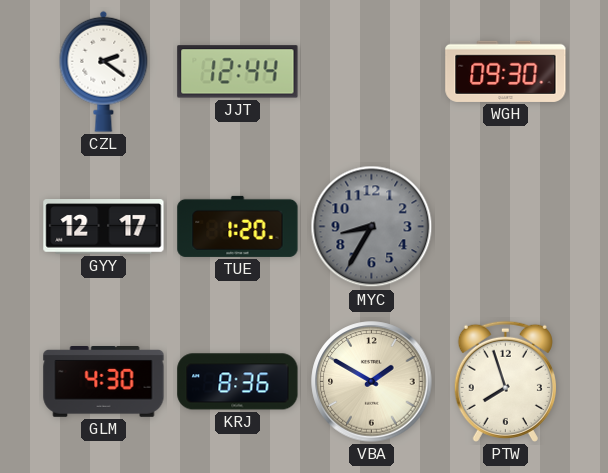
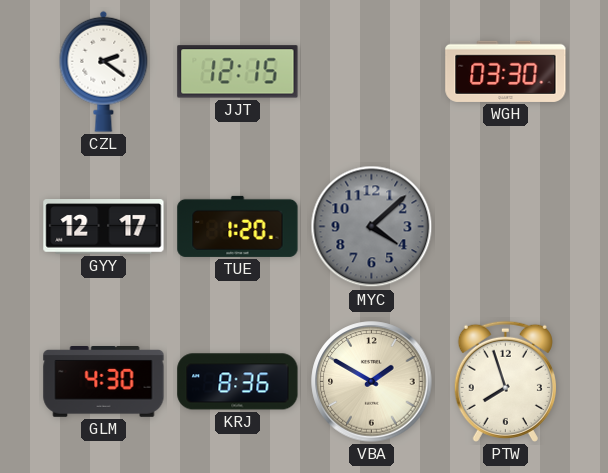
JJT: 12:44 -> 12:15 (238, 72)
WGH: 09:30 -> 03:30 (506, 71)
MYC: 8:35 -> 4:08 (372, 227)
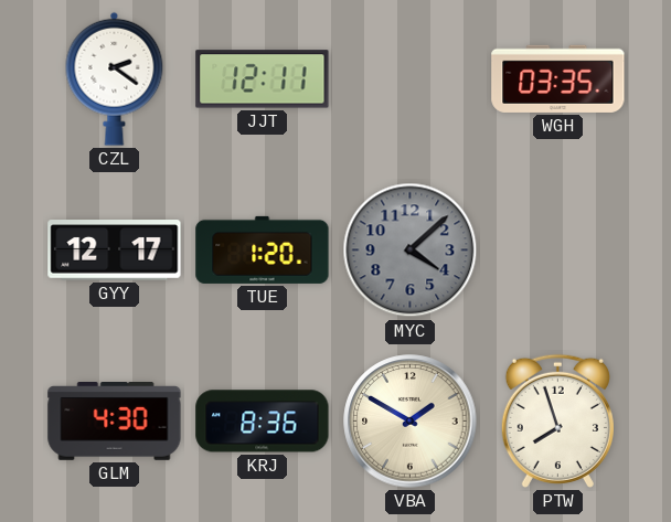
JJT: 12:15 -> 12:11 (263, 79)
WGH: 03:30 -> 03:35 (558, 78)
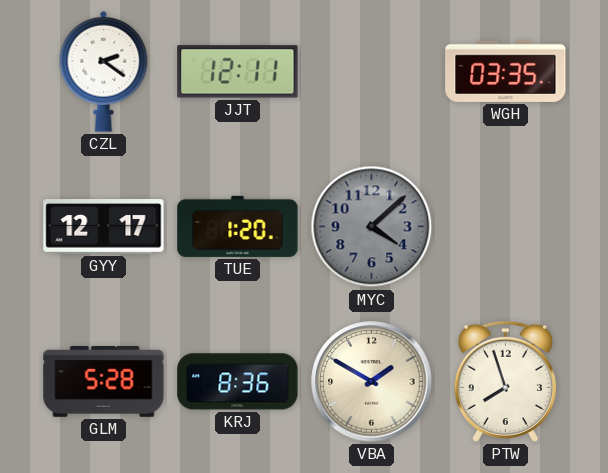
GLM: 4:30 -> 5:28 (104, 382)
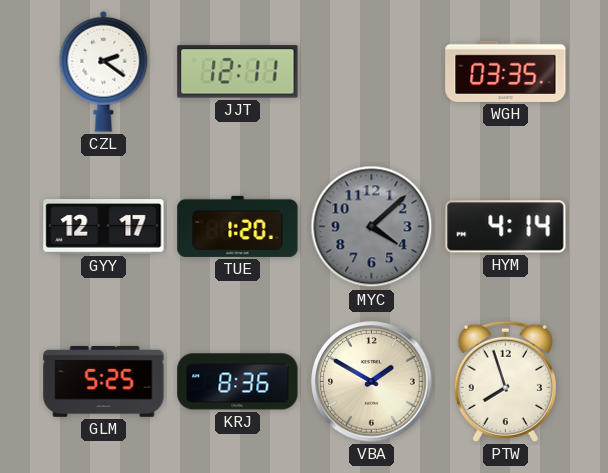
HYM: none -> 4:14 (506, 227)
GLM: 5:28 -> 5:25 (104, 382)
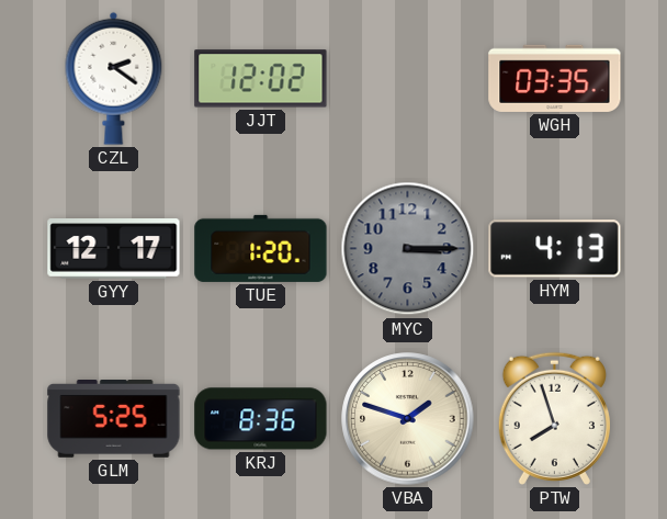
JJT: 12:11 -> 12:02 (261, 79)
MYC: 4:08 -> 3:15 (408, 249)
HYM: 4:14 -> 4:13 (555, 249)
VBA: 1:50 -> 1:48 (408, 419)
